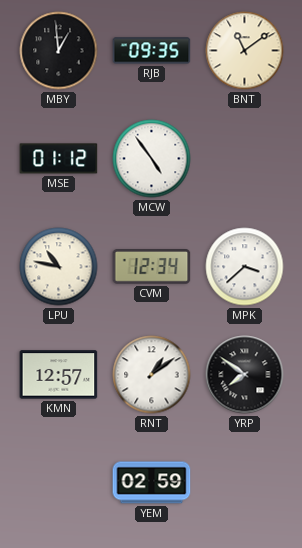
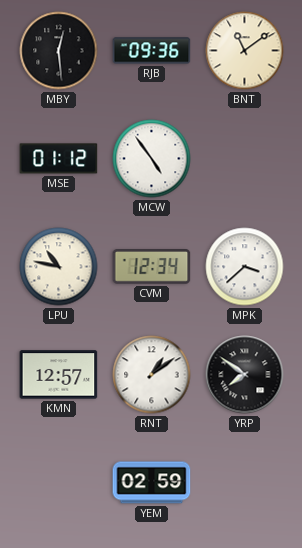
MBY: 12:59 -> 12:29 (59, 51)
RJB: 09:35 -> 09:36 (152, 51)
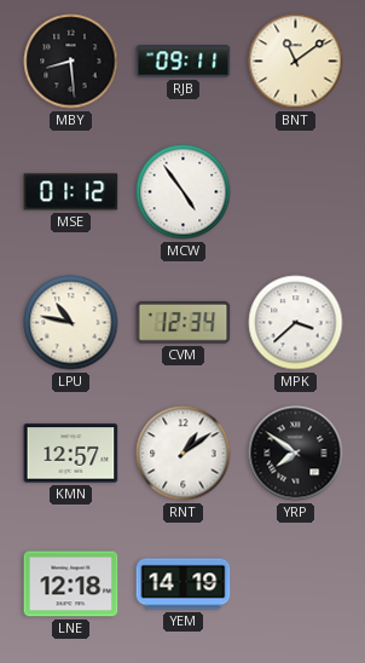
MBY: 12:29 -> 8:29 (71, 62)
RJB: 09:36 -> 09:11 (184, 62)
LNE: none -> 12:18 (71, 584)
YEM: 02:59 -> 14:19 (184, 584)
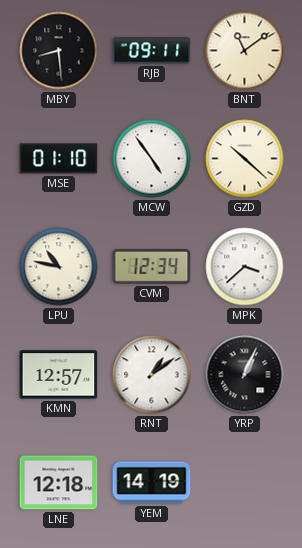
MSE: 01:12 -> 01:10 (59, 159)
GZD: none -> 10:22 (245, 159)
YRP: 7:51 -> 1:04 (245, 375)
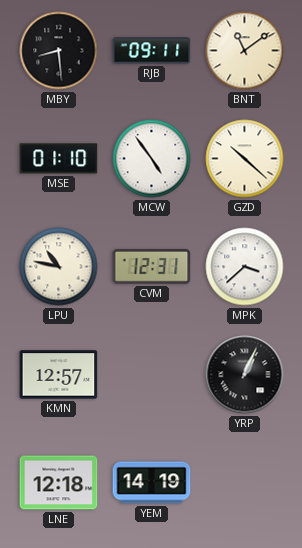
CVM: 12:34 -> 12:31 (152, 267)
RNT: 1:09 -> none (152, 375)
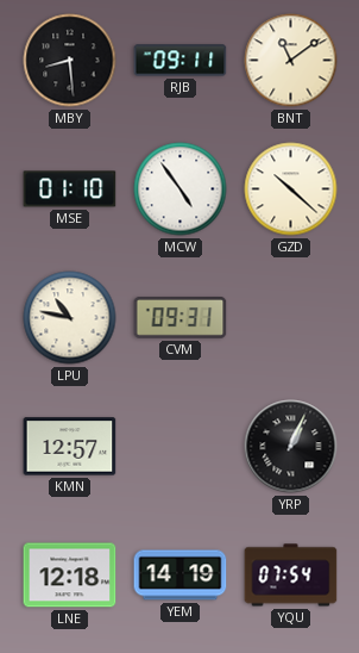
CVM: 12:31 -> 09:31 (181, 318)
MPK: 3:38 -> none (245, 267)
YQU: none -> 07:54 (291, 576)
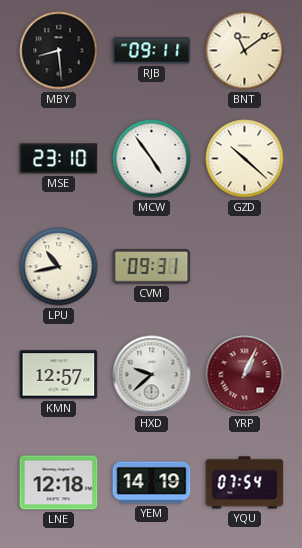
MSE: 01:10 -> 23:10 (59, 159)
LPU: 10:47 -> 10:43 (59, 267)
HXD: none -> 9:38 (152, 375)
YRP dial: black -> burgundy (245, 375)
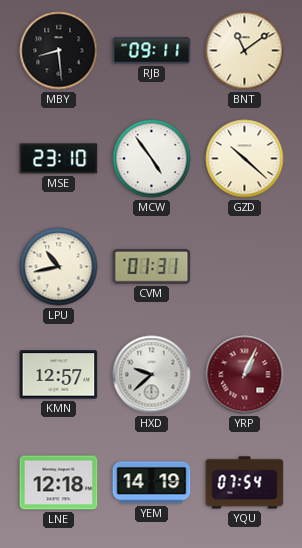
CVM: 09:31 -> 01:31 (152, 267)
